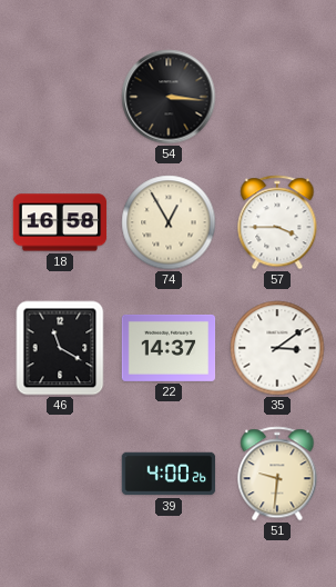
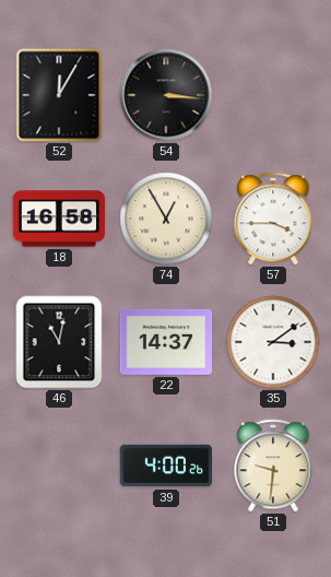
52: none -> 12:05 (59, 95)
46: 11:20 -> 11:02 (59, 342)
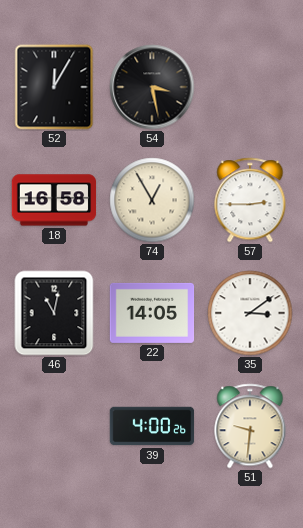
54: 3:16 -> 3:28 (152, 87)
57: 3:45 -> 2:45 (250, 200)
22: 14:37 -> 14:05 (152, 313)
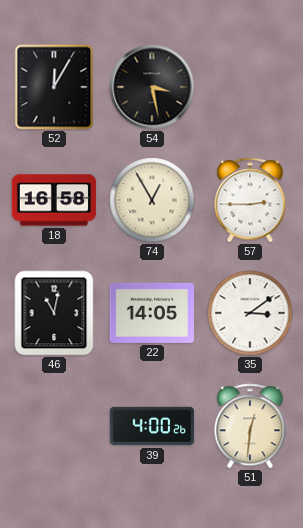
51: 9:31 -> 12:31 (250, 426)
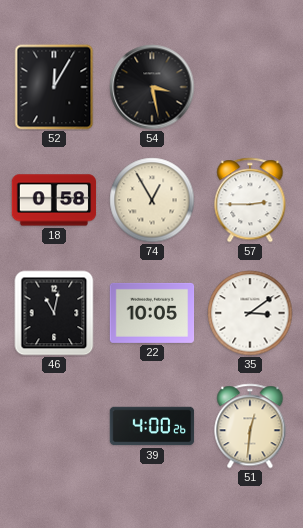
18: 16:58 -> 0:58 (54, 200)
22: 14:05 -> 10:05 (152, 313)
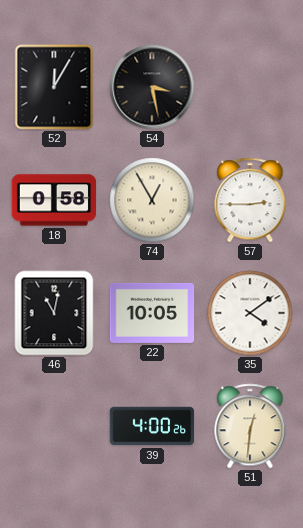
35: 3:09 -> 4:09 (250, 313)
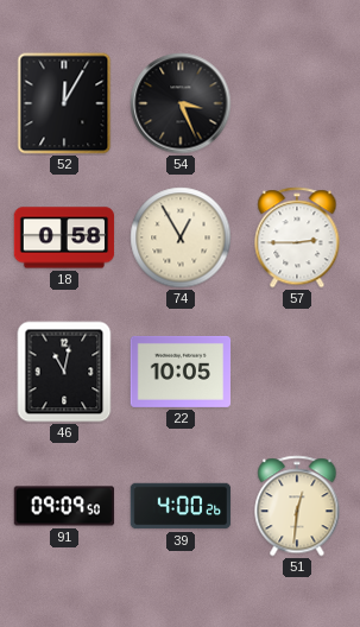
54: 3:28 -> 3:26 (181, 103)
35: 4:09 -> none (250, 313)
91: none -> 09:09 (64, 506)
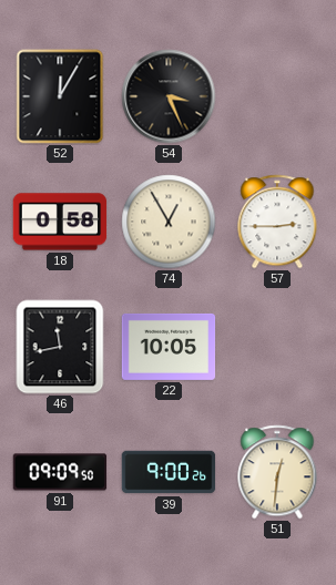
46: 11:02 -> 11:43 (60, 347)
39: 4:00 -> 9:00 (169, 472)
